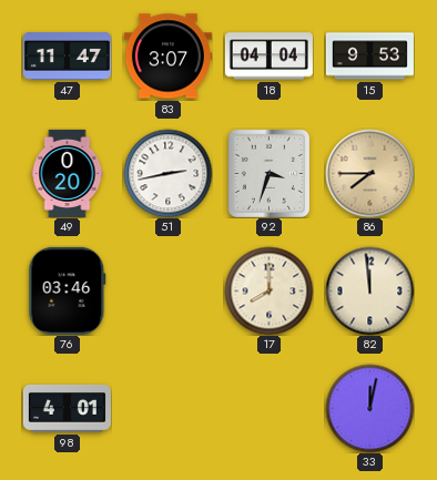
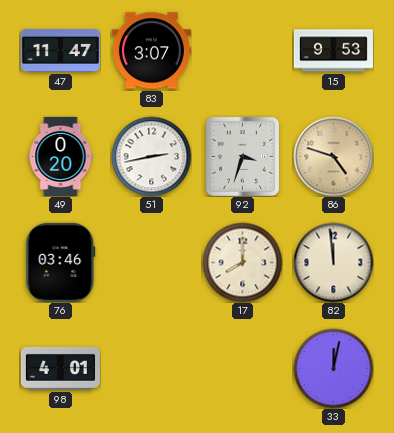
18: 04:04 -> none (268, 57)
86: 7:45 -> 4:48 (333, 156)
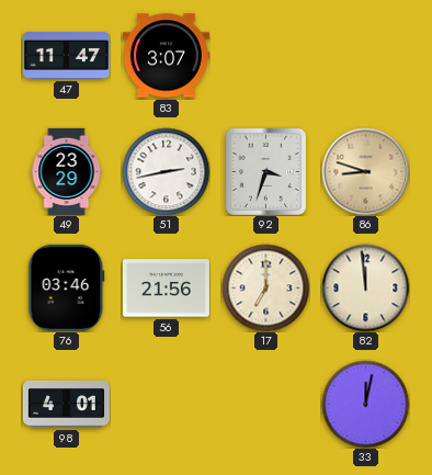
15: 9:53 -> none (333, 51)
49: 0:20 -> 23:29 (67, 171)
86: 4:48 -> 8:48 (365, 171)
56: none -> 21:56 (166, 289)
17: 8:00 -> 7:00 (265, 287)
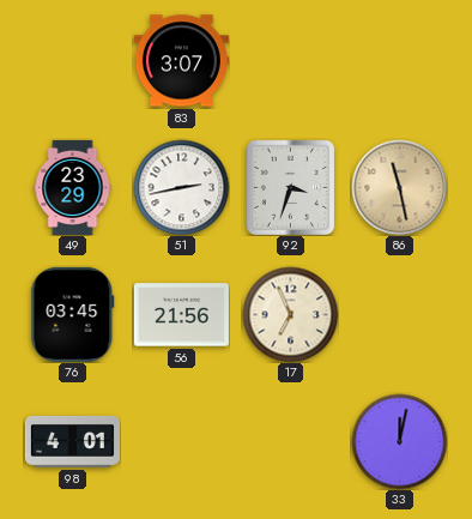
47: 11:47 -> none (66, 55)
86: 8:48 -> 11:28 (399, 187)
76: 03:46 -> 03:45 (73, 314)
17: 7:00 -> 6:56 (290, 314)
82: 11:59 -> none (365, 287)
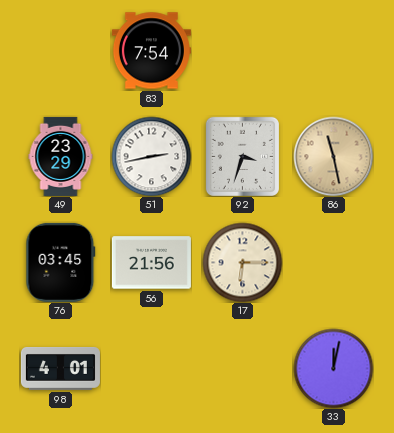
83: 3:07 -> 7:54 (151, 51)
17: 6:56 -> 6:15 (242, 262)
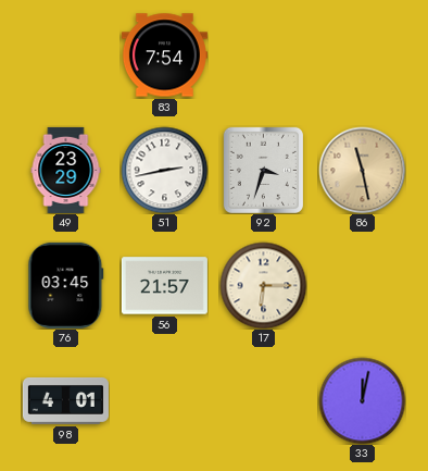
56: 21:56 -> 21:57 (164, 286)
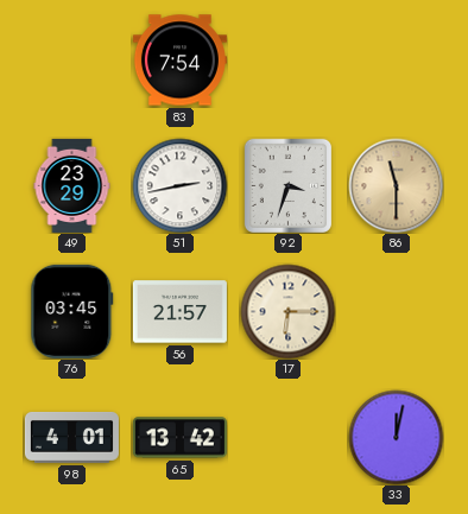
86: 11:28 -> 11:30 (396, 185)
65: none -> 13:42 (179, 438)
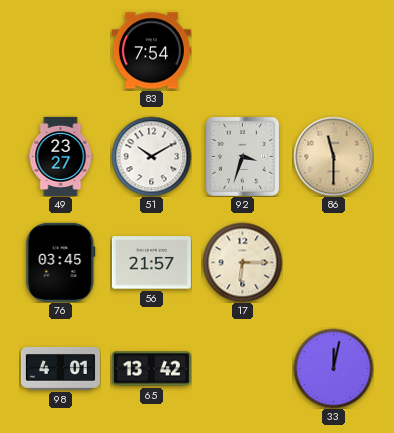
49: 23:29 -> 23:27 (61, 156)
51: 2:43 -> 10:10 (151, 156)
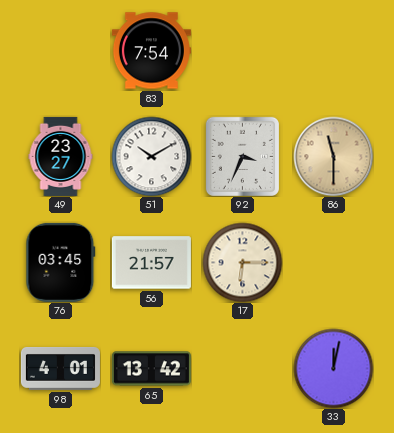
92: 3:33 -> 3:34 (242, 156)
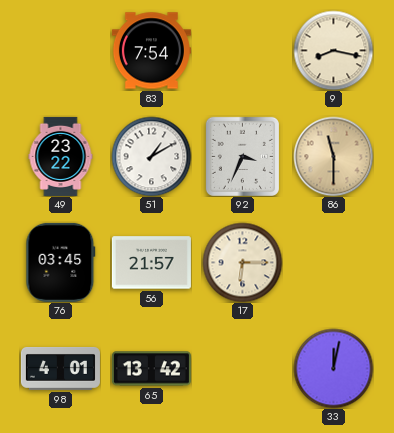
9: none -> 8:17 (333, 50)
49: 23:27 -> 23:22 (61, 156)
51: 10:10 -> 1:10 (151, 156)
